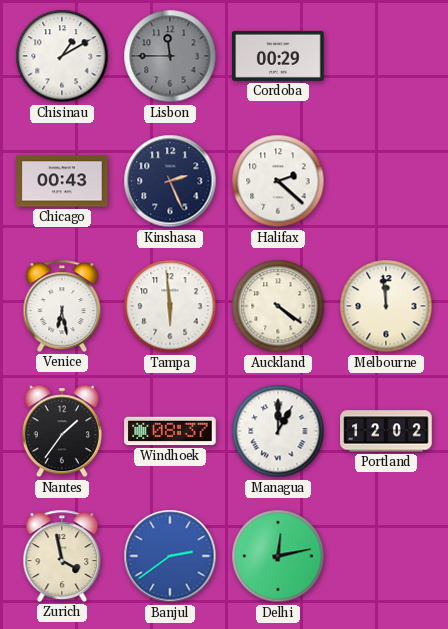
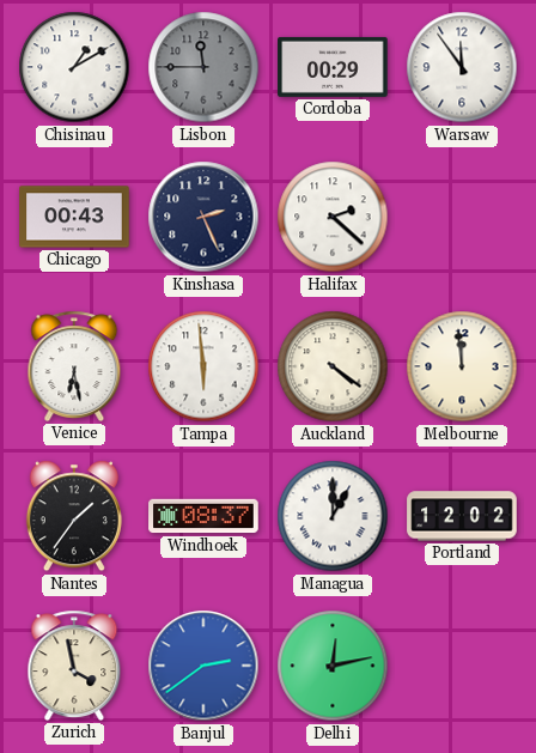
Warsaw: none -> 11:54 (462, 67)
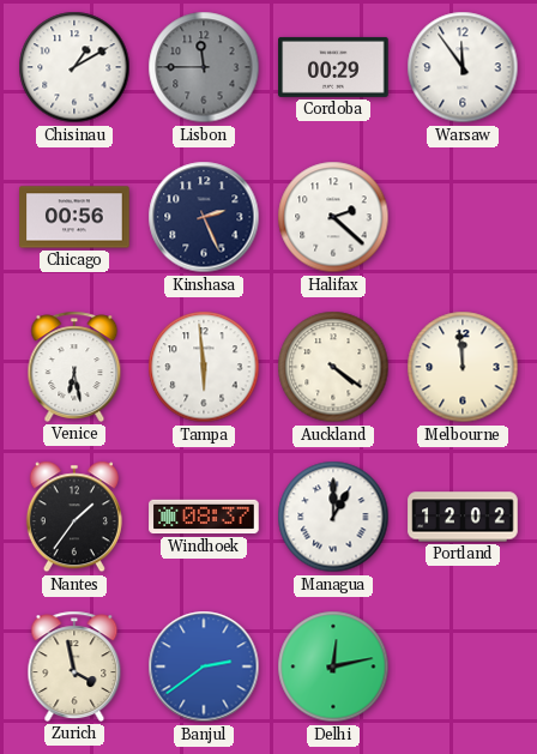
Chicago: 00:43 -> 00:56 (74, 217)
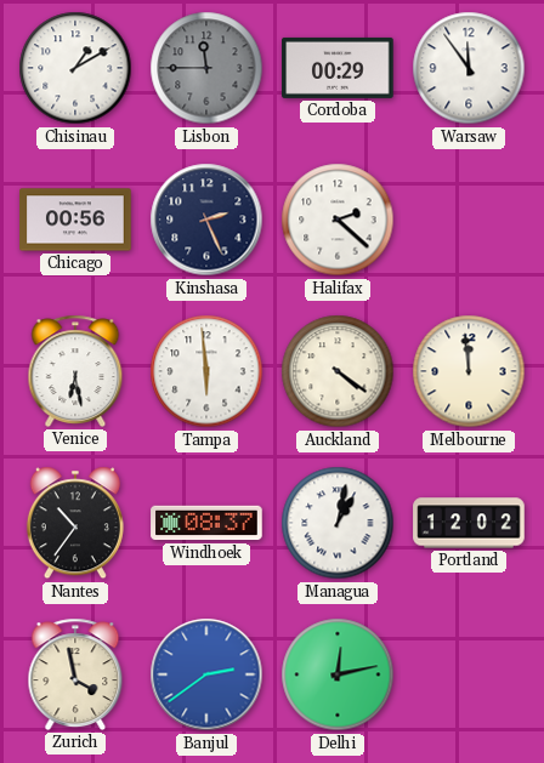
Nantes: 1:36 -> 10:36 (75, 523)
Managua: 1:00 -> 1:02 (338, 523)
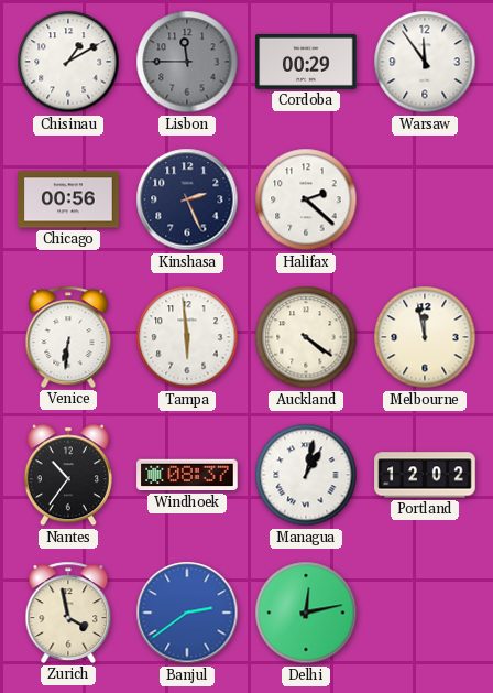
Venice: 6:28 -> 6:31 (68, 337)
Melbourne: 11:59 -> 11:58 (425, 337)
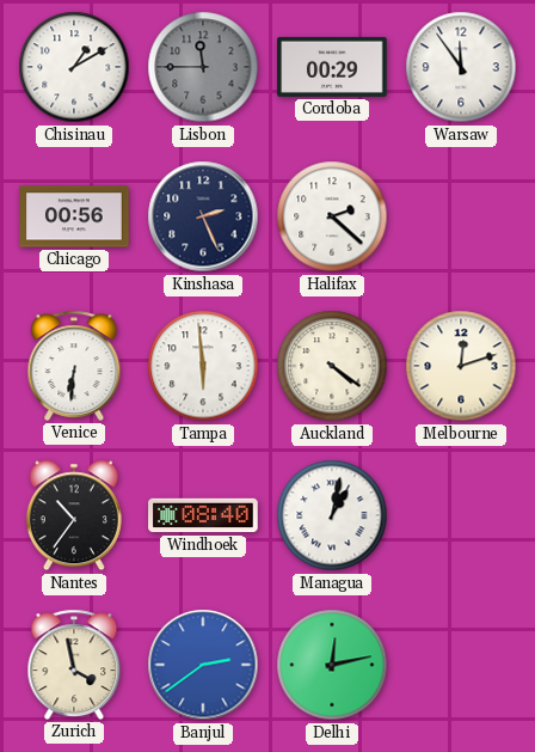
Melbourne: 11:58 -> 12:12 (461, 366)
Windhoek: 08:37 -> 08:40 (203, 515)
Portland: 12:02 -> none (425, 475)
